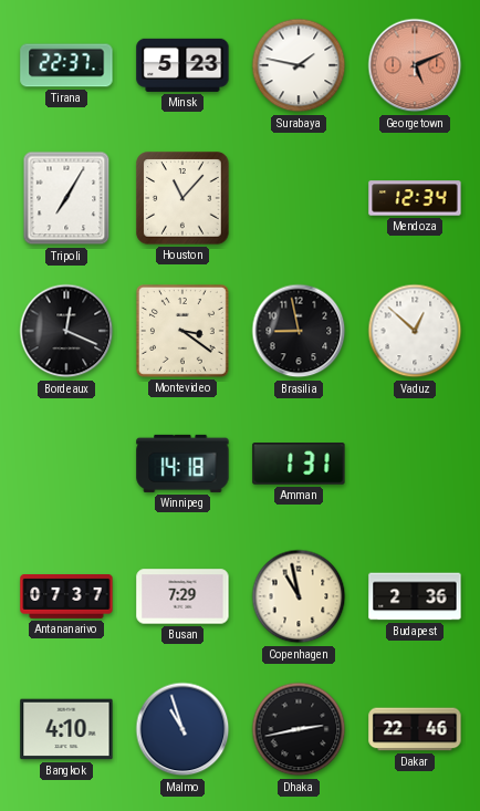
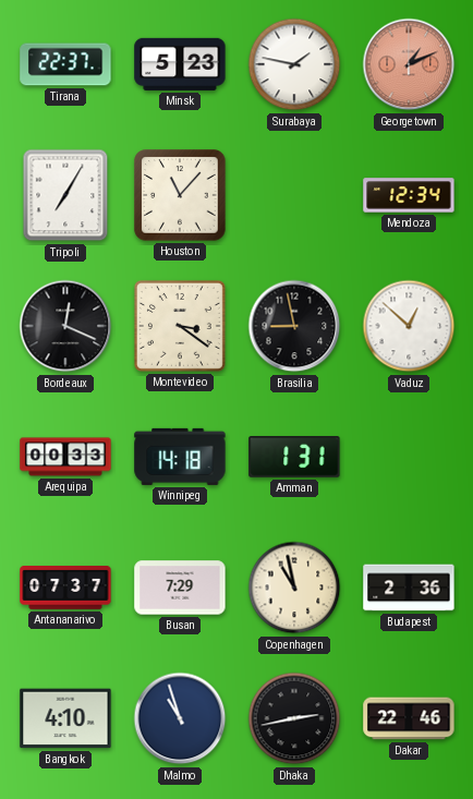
Georgetown: 5:11 -> 1:11 (409, 64)
Arequipa: none -> 00:33 (65, 457)
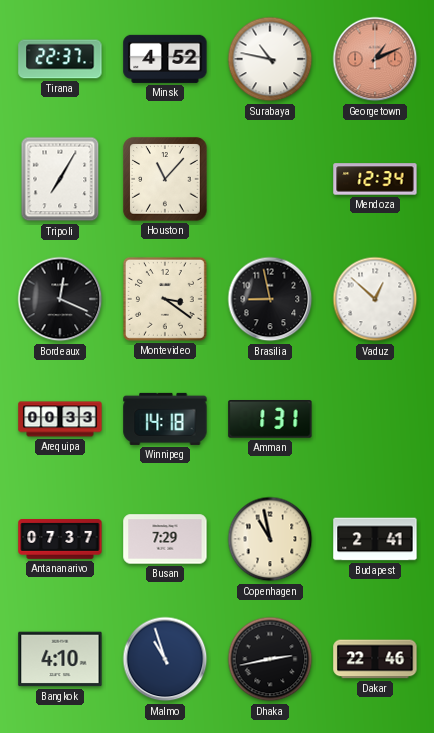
Minsk: 5:23 -> 4:52 (165, 59)
Surabaya: 1:47 -> 10:47 (270, 59)
Budapest: 2:36 -> 2:41 (375, 539)
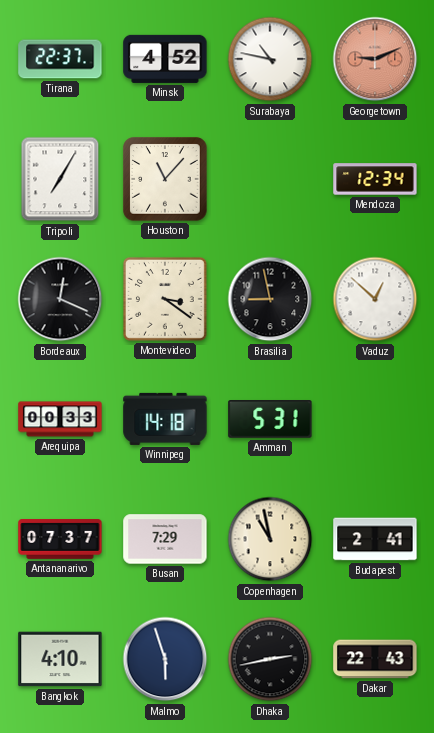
Georgetown: 1:11 -> 9:11 (375, 59)
Amman: 1:31 -> 5:31 (270, 419)
Malmo: 10:57 -> 5:57 (165, 659)
Dakar: 22:46 -> 22:43 (375, 659)
